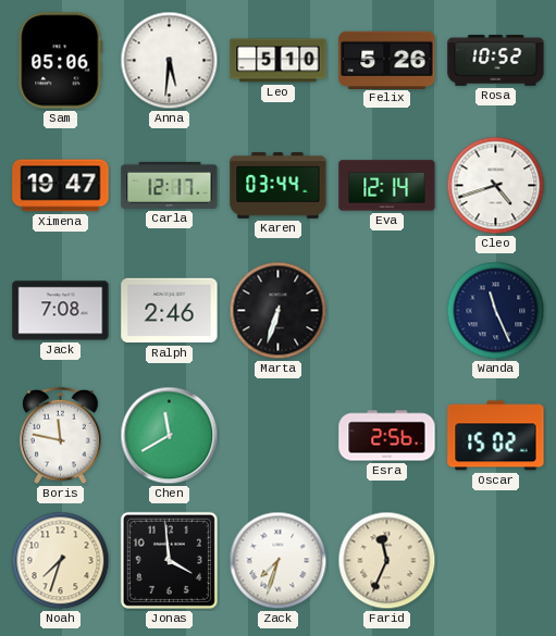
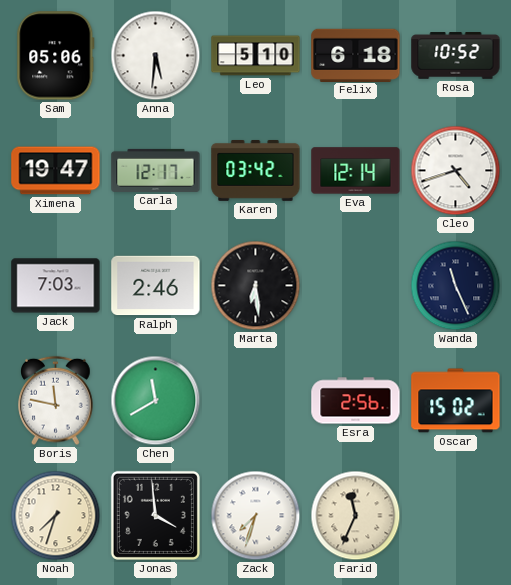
Felix: 5:26 -> 6:18 (356, 55)
Karen: 03:44 -> 03:42 (256, 170)
Jack: 7:08 -> 7:03 (56, 286)
Marta: 6:33 -> 6:29 (256, 286)
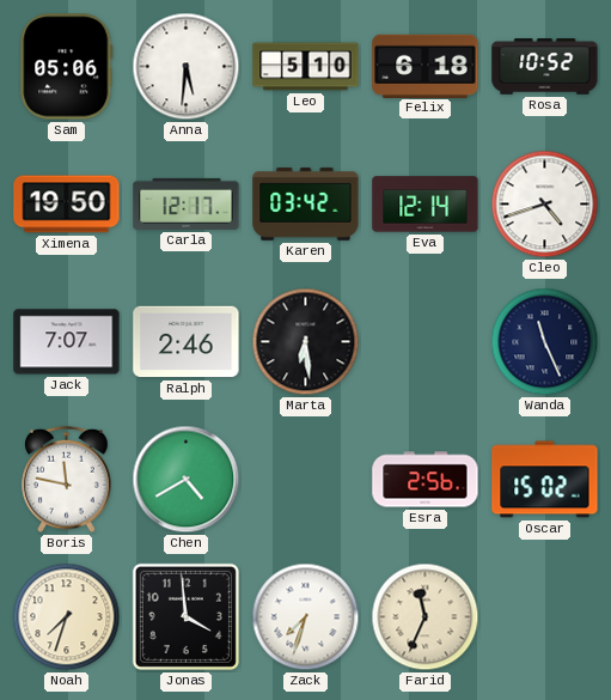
Ximena: 19:47 -> 19:50 (67, 205)
Jack: 7:03 -> 7:07 (67, 342)
Chen: 11:40 -> 4:40 (187, 480)
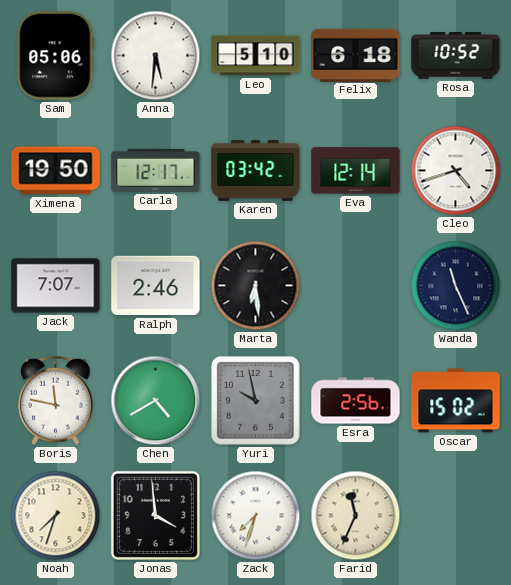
Yuri: none -> 9:58 (256, 401)
